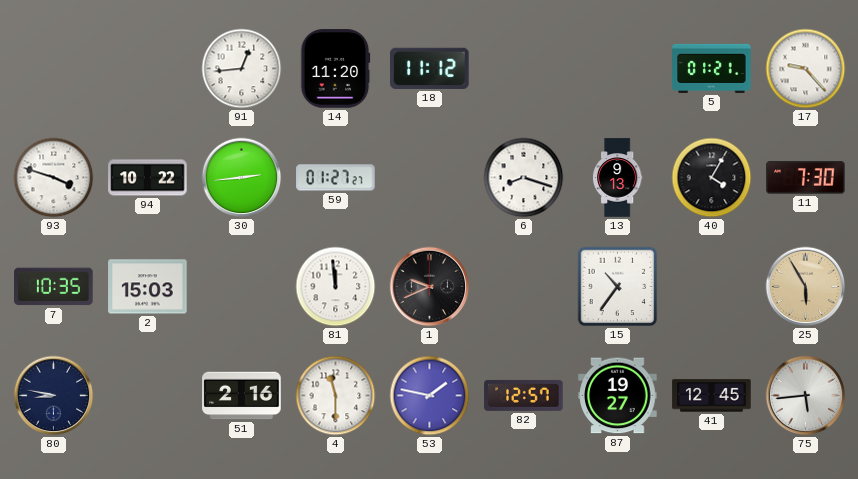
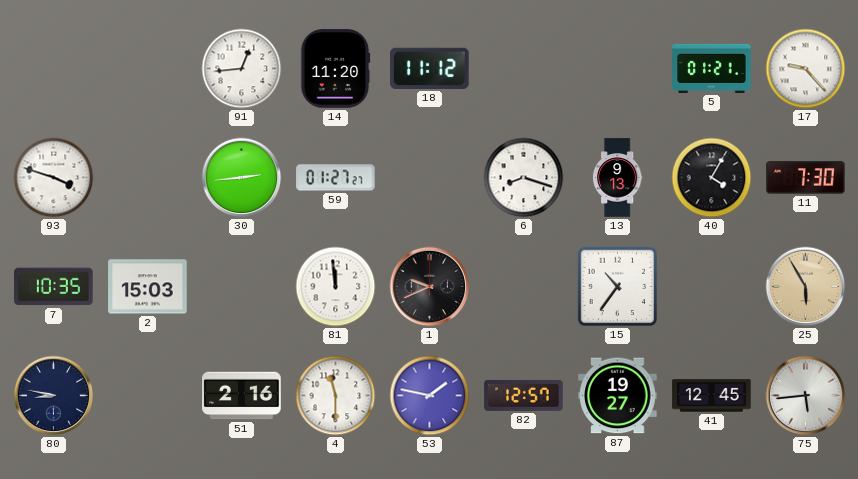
94: 10:22 -> none (148, 178)
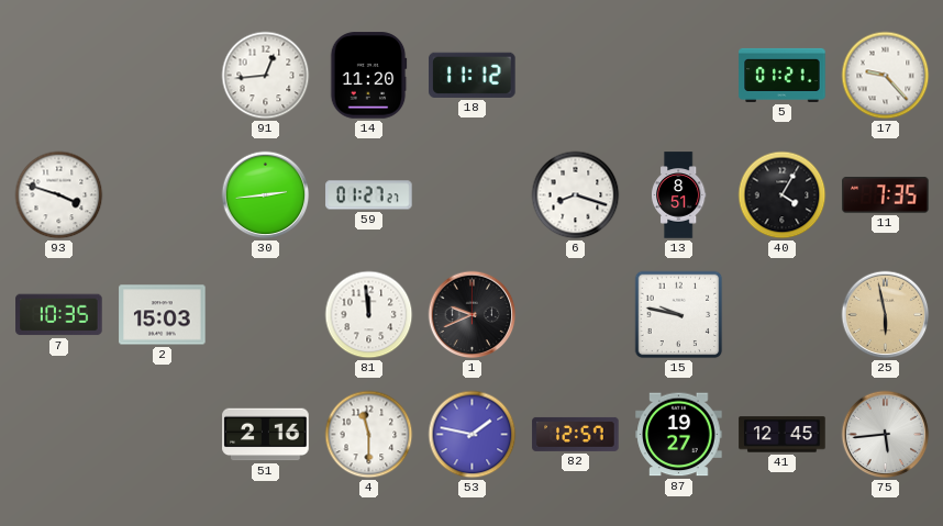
13: 9:13 -> 8:51 (678, 195)
11: 7:30 -> 7:35 (886, 195)
15: 10:36 -> 9:47 (679, 315)
25: 5:55 -> 5:58 (886, 315)
80: 8:47 -> none (54, 396)
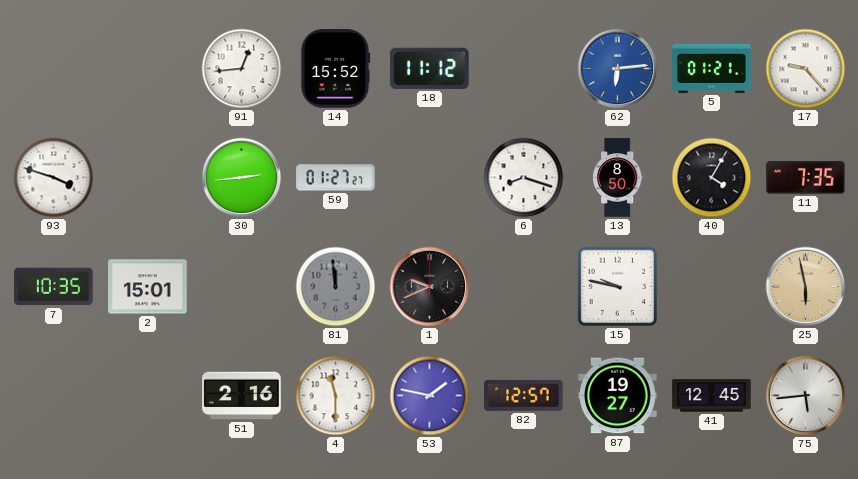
14: 11:20 -> 15:52 (335, 69)
62: none -> 6:14 (618, 69)
13: 8:51 -> 8:50 (617, 178)
2: 15:03 -> 15:01 (148, 287)
81 dial: white -> grey (336, 287)
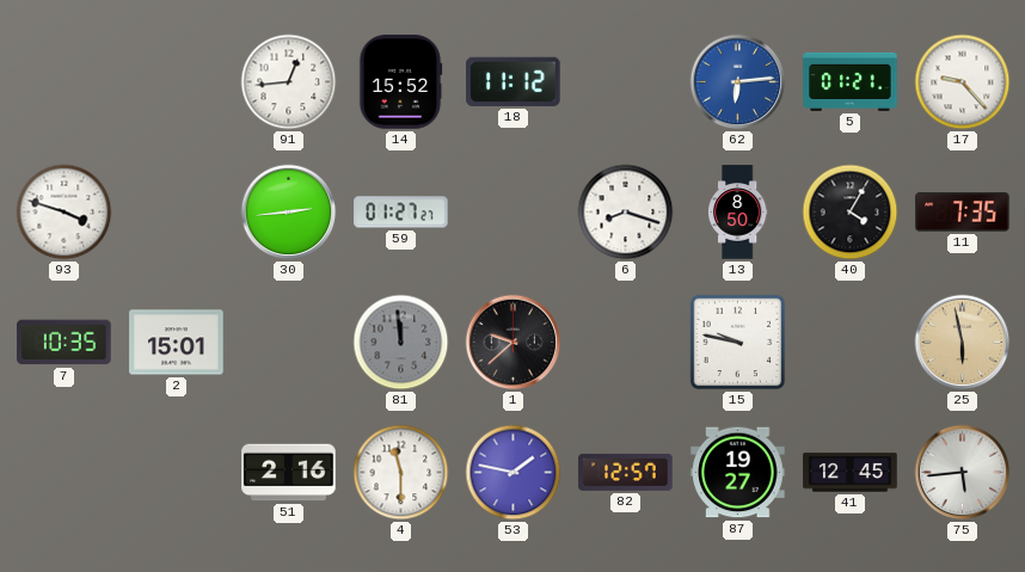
1: 9:41 -> 9:38 (514, 343)
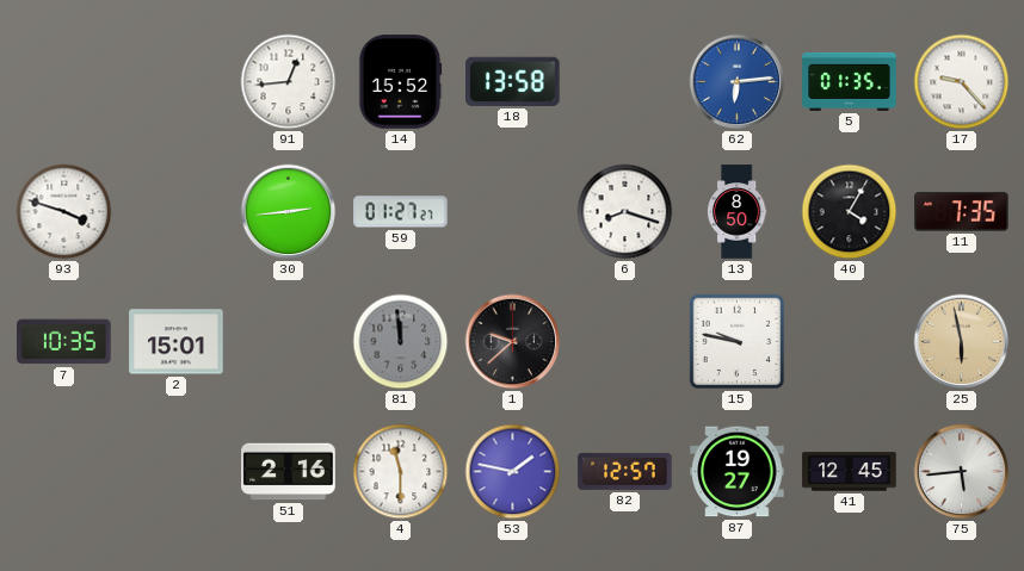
18: 11:12 -> 13:58 (513, 81)
5: 01:21 -> 01:35 (850, 81)
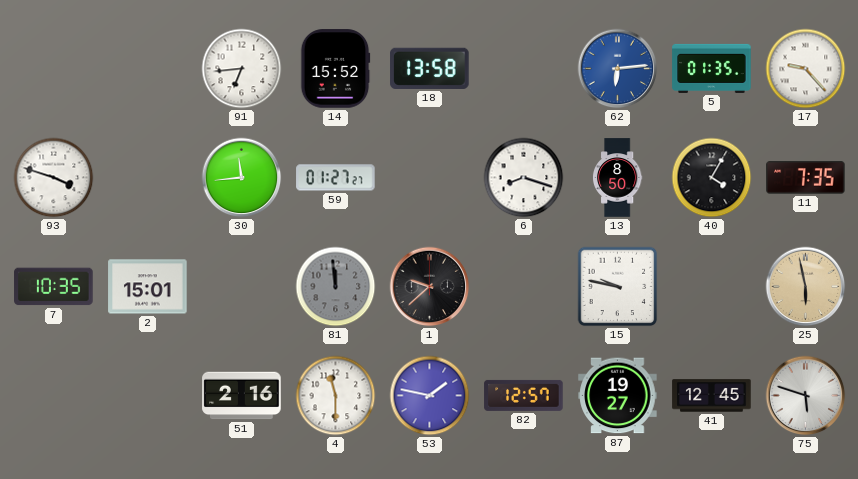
91: 12:44 -> 6:44 (242, 69)
30: 2:44 -> 11:44 (242, 178)
75: 5:44 -> 5:48 (806, 396)
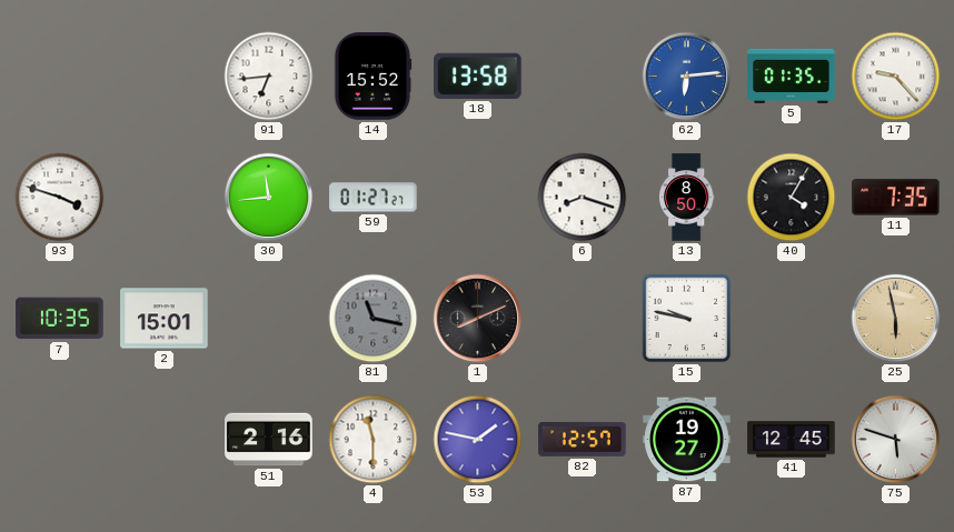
81: 11:59 -> 11:17 (374, 319)
1: 9:38 -> 8:11 (478, 319)
